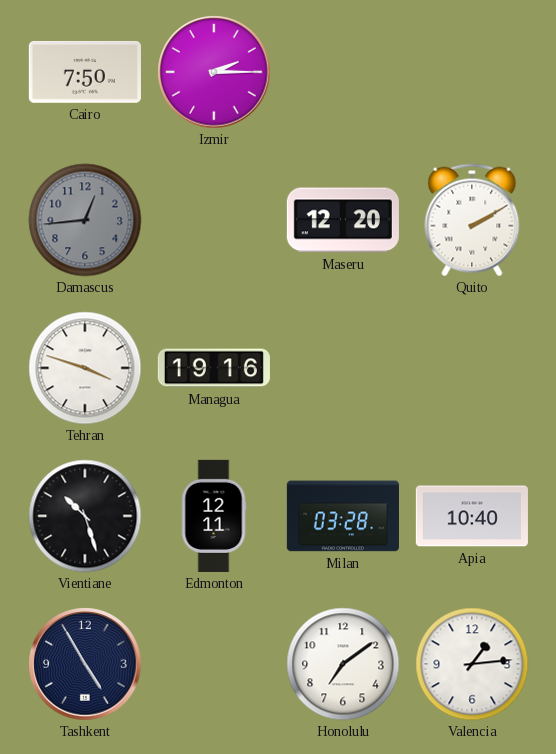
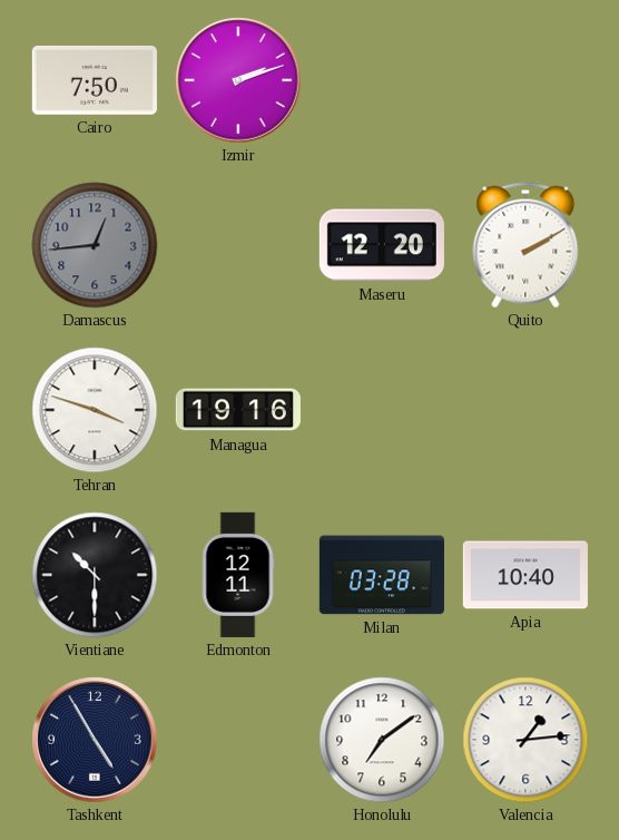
Izmir: 2:15 -> 2:12 (238, 80)
Vientiane: 10:27 -> 10:30 (95, 575)
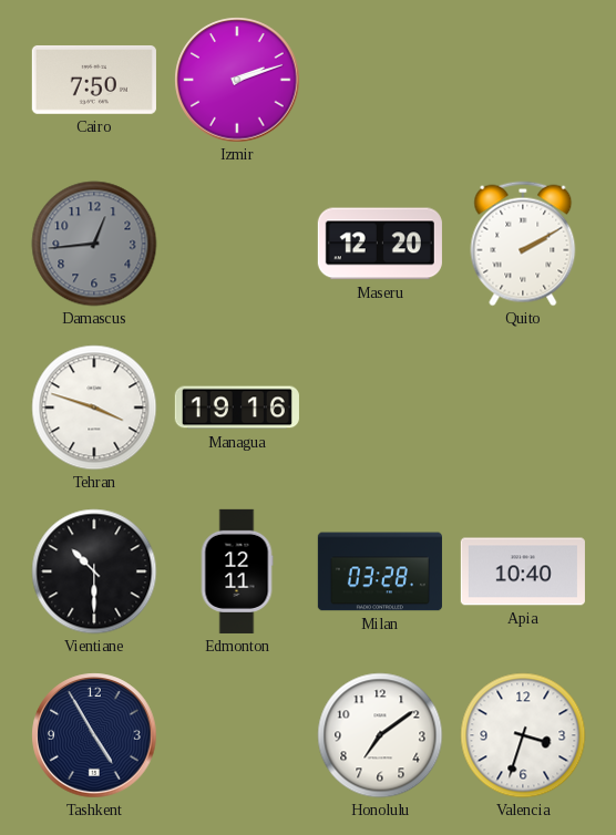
Valencia: 1:14 -> 3:33 (523, 735)
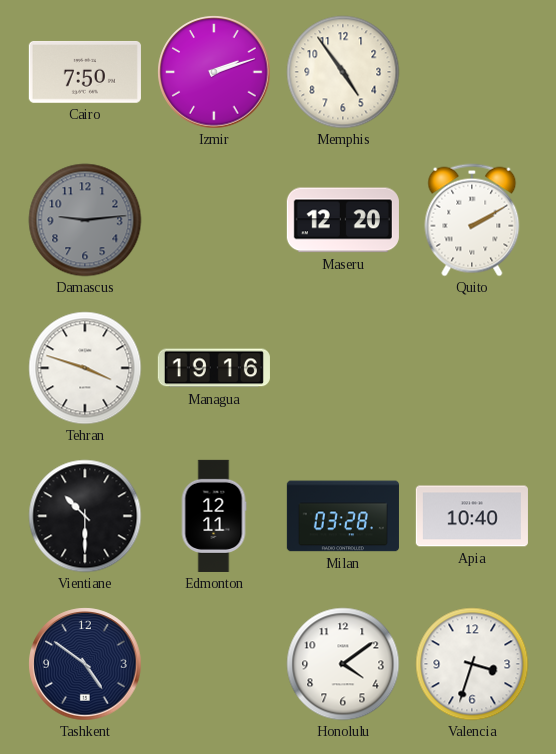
Memphis: none -> 4:54 (343, 72)
Damascus: 12:44 -> 9:14 (85, 220)
Tashkent: 4:55 -> 4:51 (85, 664)
Honolulu: 7:09 -> 4:09 (343, 664)
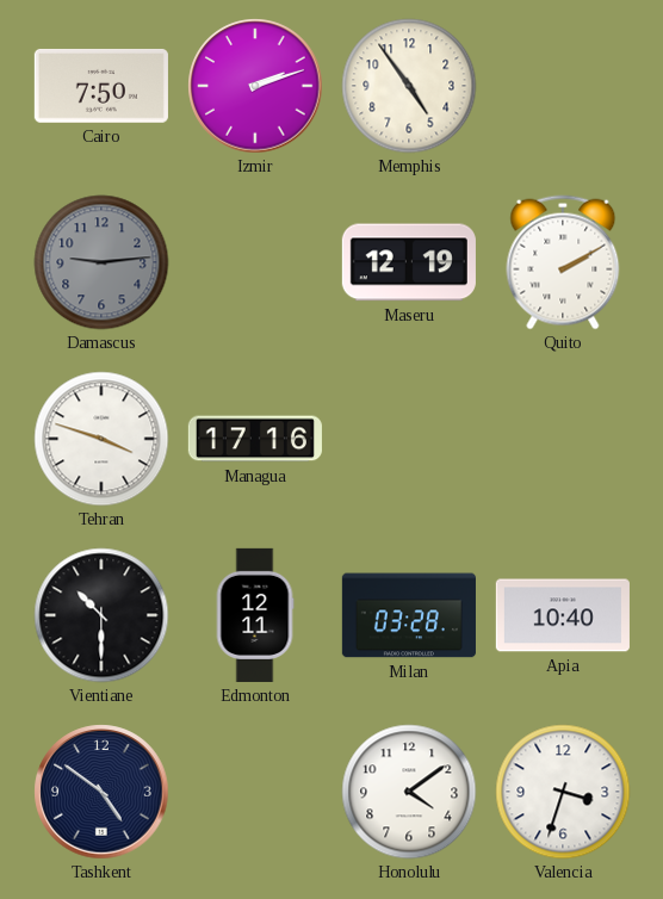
Maseru: 12:20 -> 12:19 (409, 262)
Managua: 19:16 -> 17:16 (255, 439)
